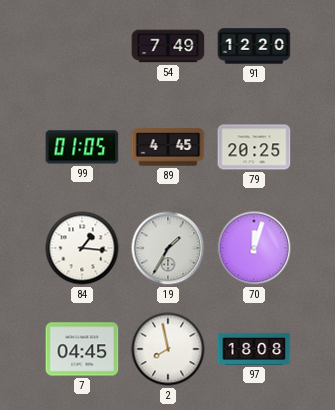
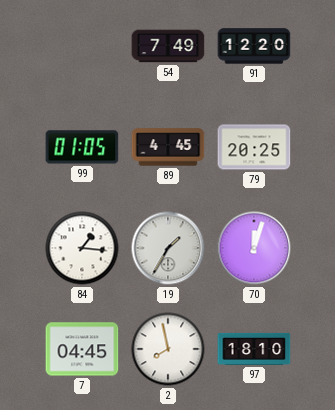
97: 18:08 -> 18:10 (254, 349)
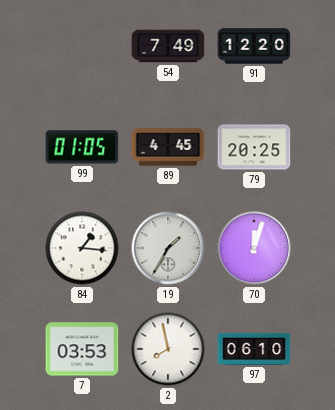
7: 04:45 -> 03:53 (82, 349)
97: 18:10 -> 06:10 (254, 349)
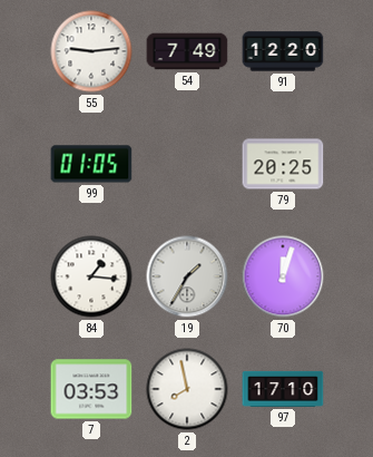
55: none -> 9:14 (91, 51)
89: 4:45 -> none (168, 147)
97: 06:10 -> 17:10 (283, 389)
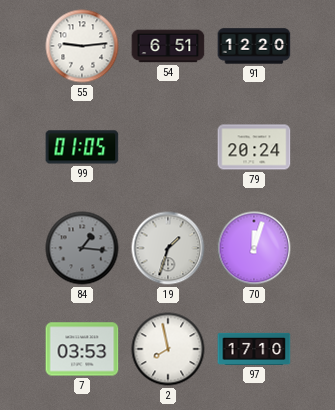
54: 7:49 -> 6:51 (168, 46)
79: 20:25 -> 20:24 (254, 147)
84 dial: white -> grey (82, 248)
19: 1:35 -> 1:33 (168, 248)
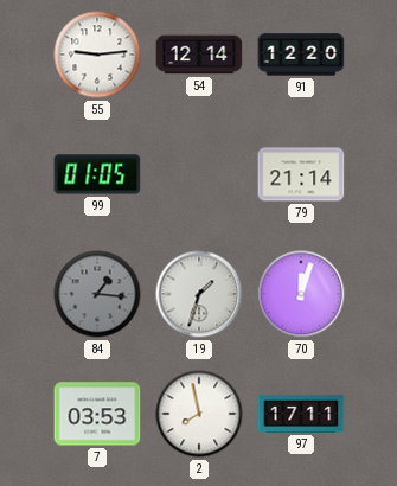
54: 6:51 -> 12:14 (199, 55)
79: 20:24 -> 21:14 (301, 174)
97: 17:10 -> 17:11 (301, 414)
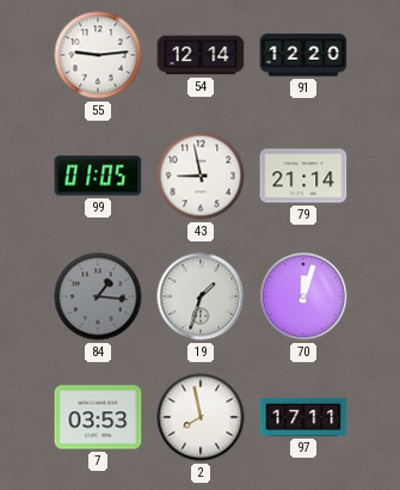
43: none -> 8:58 (201, 176)
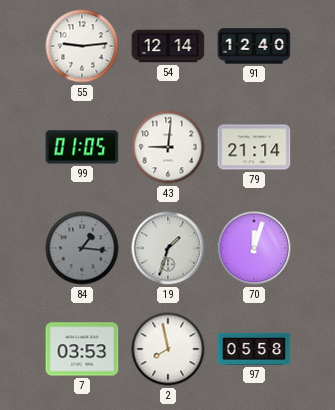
91: 12:20 -> 12:40 (254, 46)
43: 8:58 -> 9:01 (168, 147)
97: 17:11 -> 05:58 (254, 349)
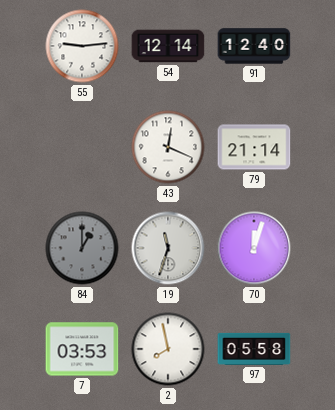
99: 01:05 -> none (82, 147)
43: 9:01 -> 12:19 (168, 147)
84: 1:16 -> 1:00 (82, 248)
19: 1:33 -> 11:33 (168, 248)
